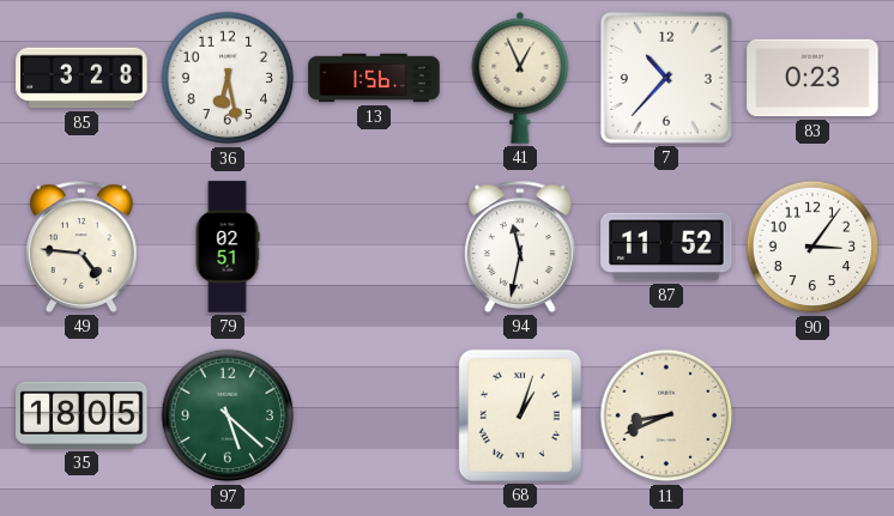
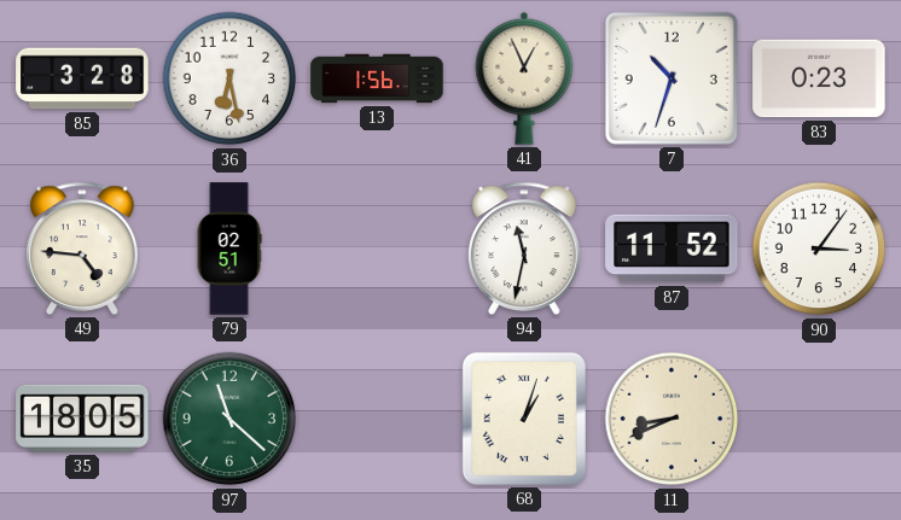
7: 10:37 -> 10:33 (672, 78)
97: 5:22 -> 11:22 (229, 419)
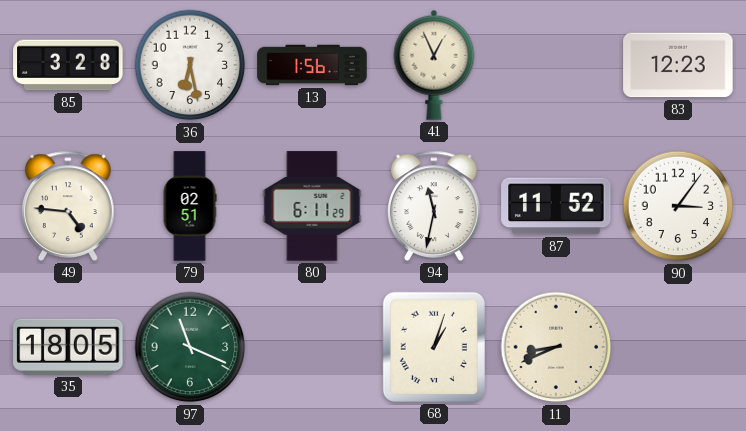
7: 10:33 -> none (672, 78)
83: 0:23 -> 12:23 (678, 65)
80: none -> 6:11 (312, 206)
97: 11:22 -> 11:19 (190, 347)
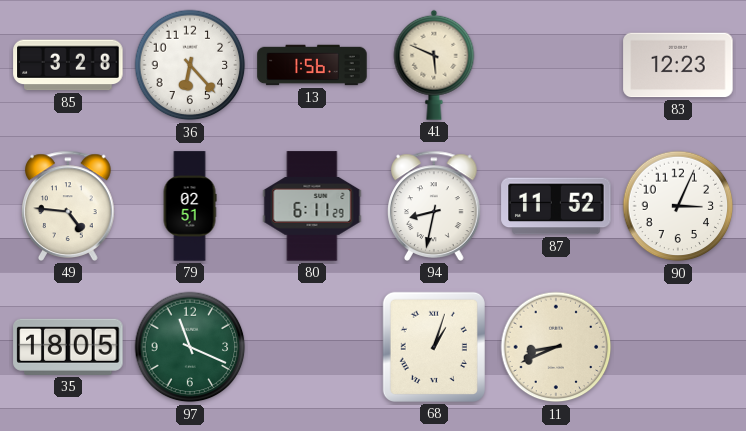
36: 6:28 -> 6:23 (190, 65)
41: 12:56 -> 5:49 (434, 65)
94: 11:32 -> 8:32 (435, 206)
90: 3:06 -> 3:04 (678, 206)
